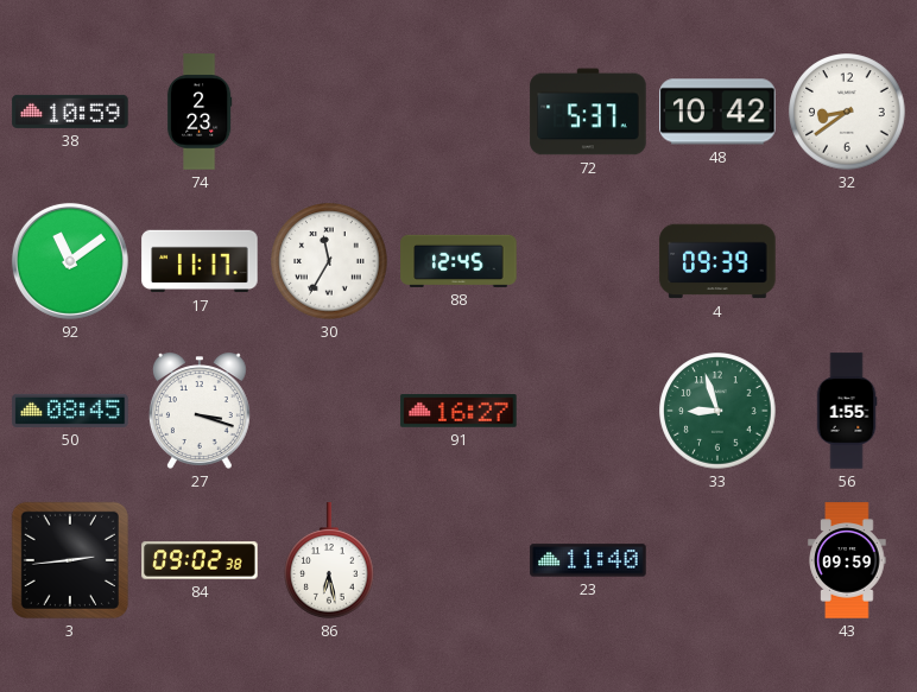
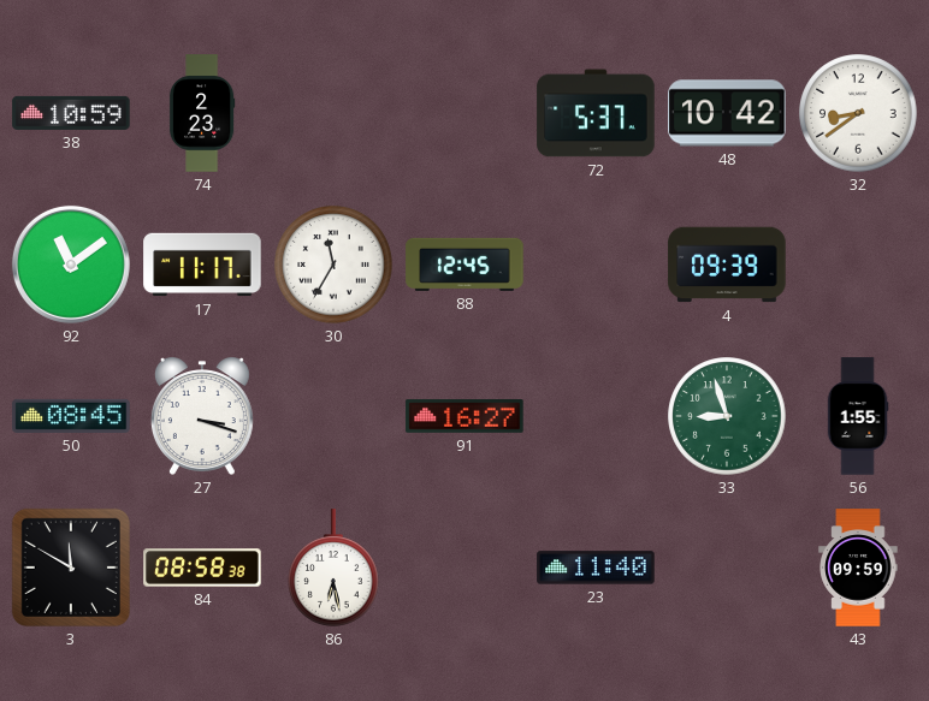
3: 2:44 -> 11:50 (71, 568)
84: 09:02 -> 08:58 (202, 568)
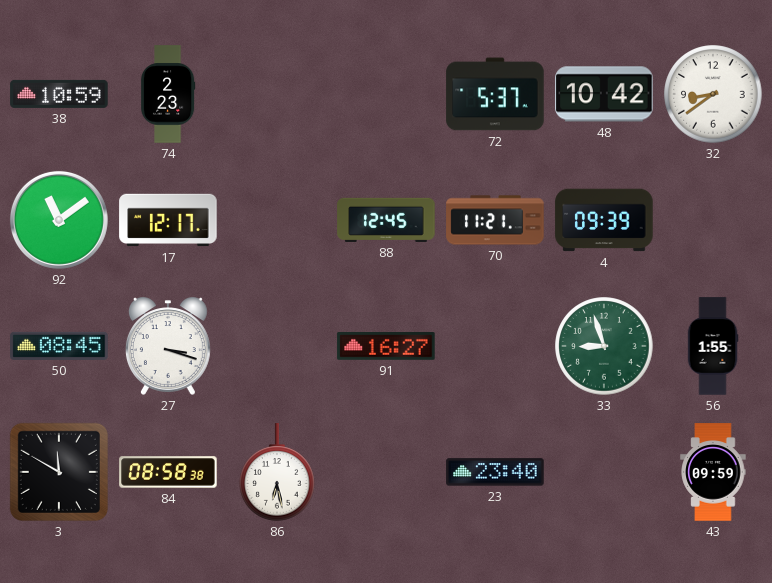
17: 11:17 -> 12:17 (168, 220)
30: 11:35 -> none (333, 265)
70: none -> 11:21 (495, 220)
23: 11:40 -> 23:40 (495, 472)
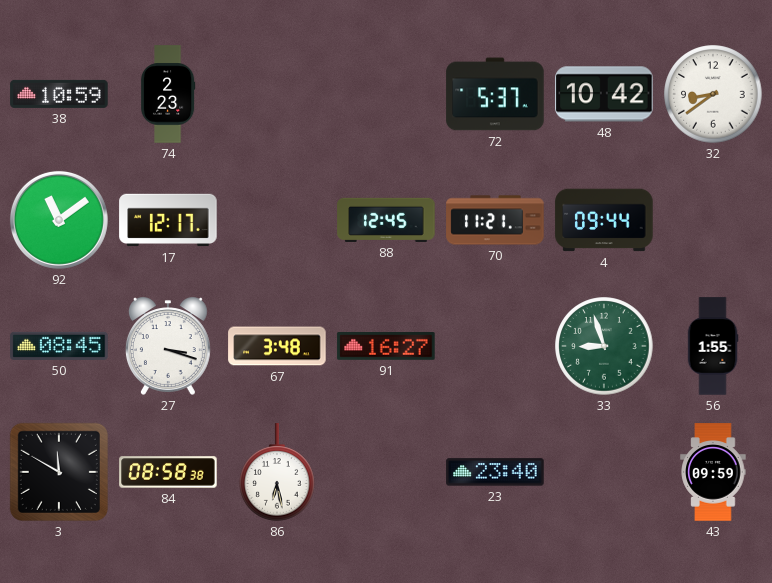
4: 09:39 -> 09:44 (604, 220)
67: none -> 3:48 (277, 346)
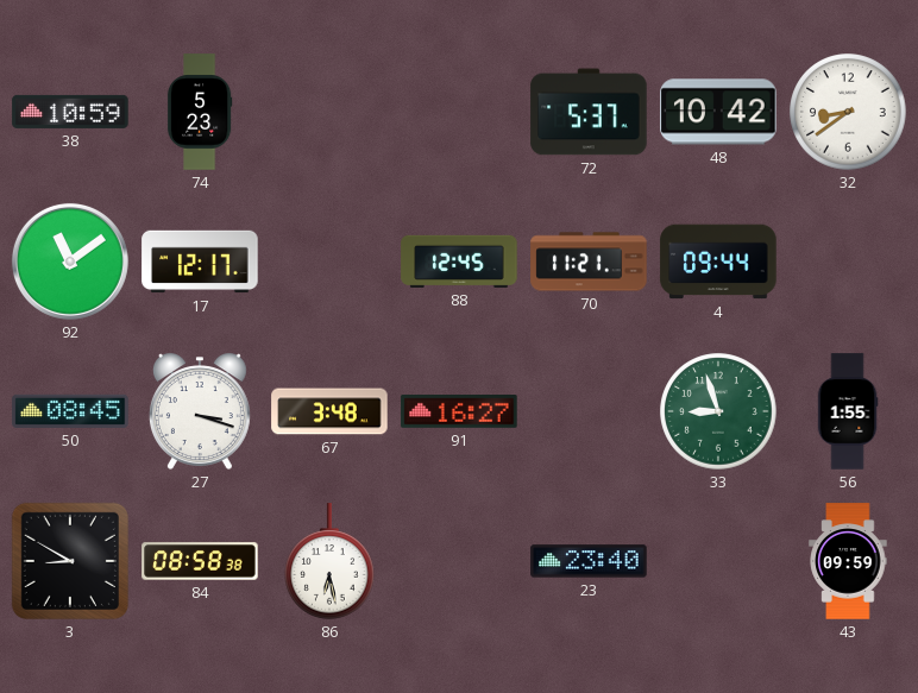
74: 2:23 -> 5:23 (200, 112)
3: 11:50 -> 8:50 (70, 561)
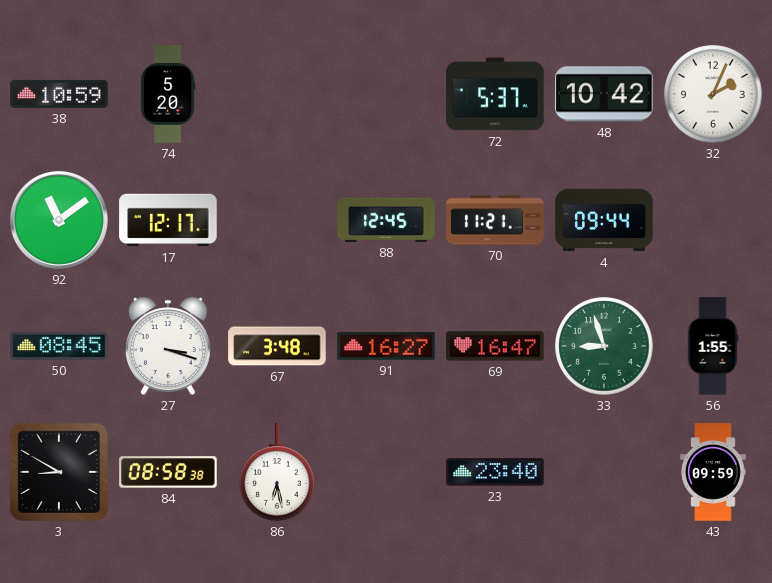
74: 5:23 -> 5:20 (168, 94)
32: 8:39 -> 2:04 (713, 94)
69: none -> 16:47 (495, 346)
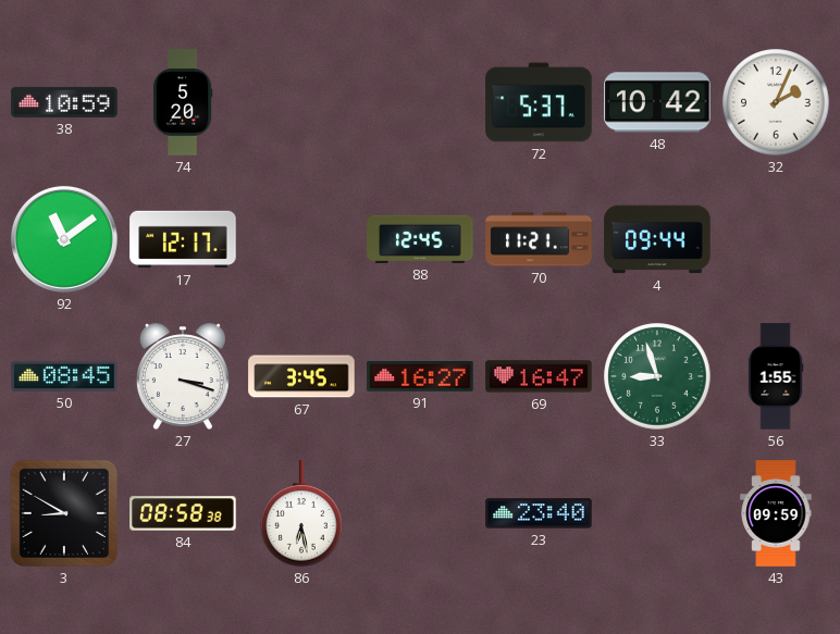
67: 3:48 -> 3:45 (301, 376)
